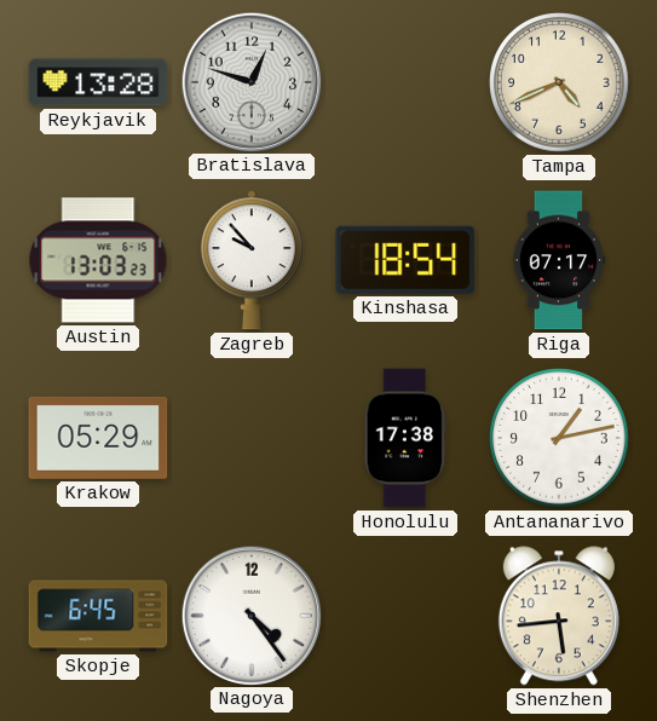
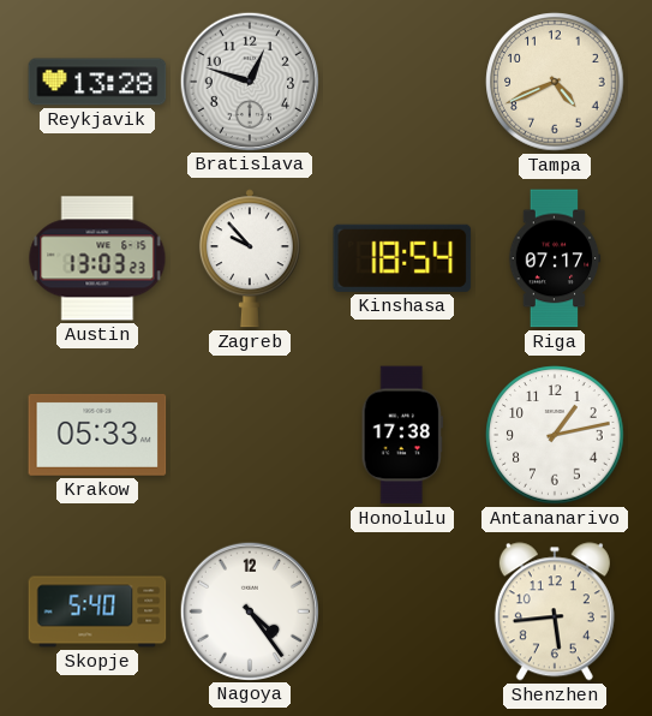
Krakow: 05:29 -> 05:33 (97, 435)
Skopje: 6:45 -> 5:40 (97, 611)
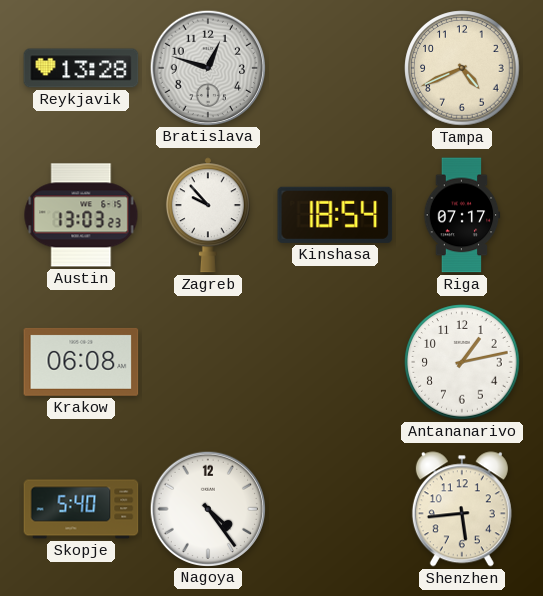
Krakow: 05:33 -> 06:08 (81, 362)
Honolulu: 17:38 -> none (402, 435)
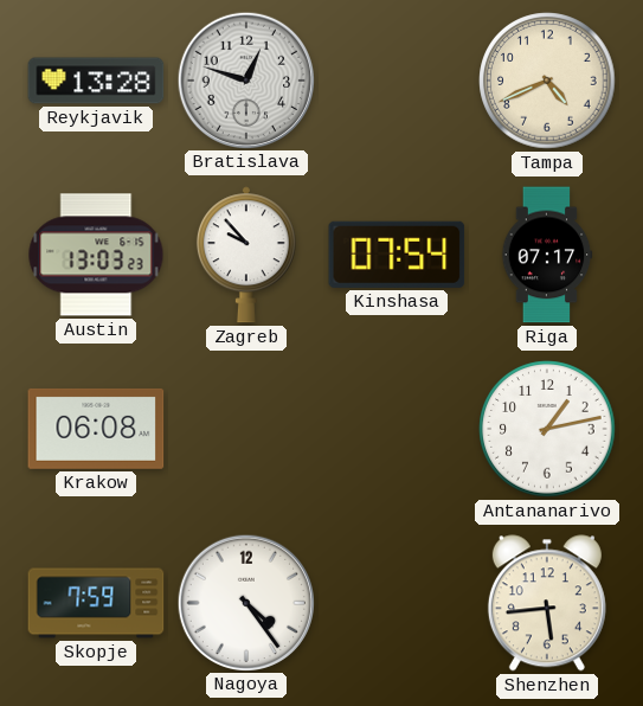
Kinshasa: 18:54 -> 07:54 (397, 255)
Skopje: 5:40 -> 7:59 (96, 603)
